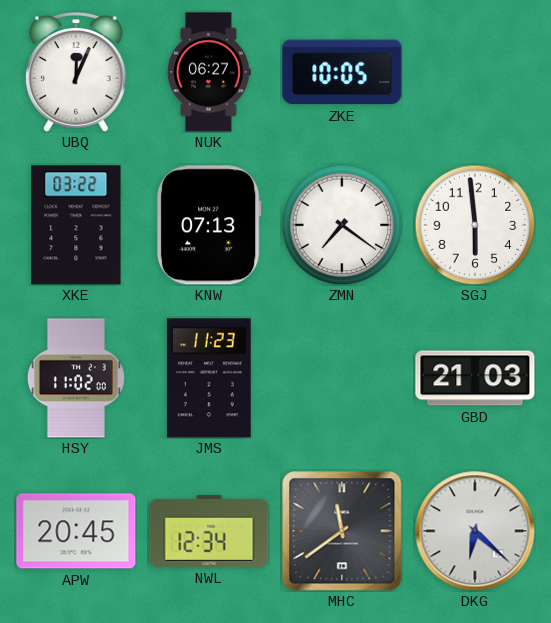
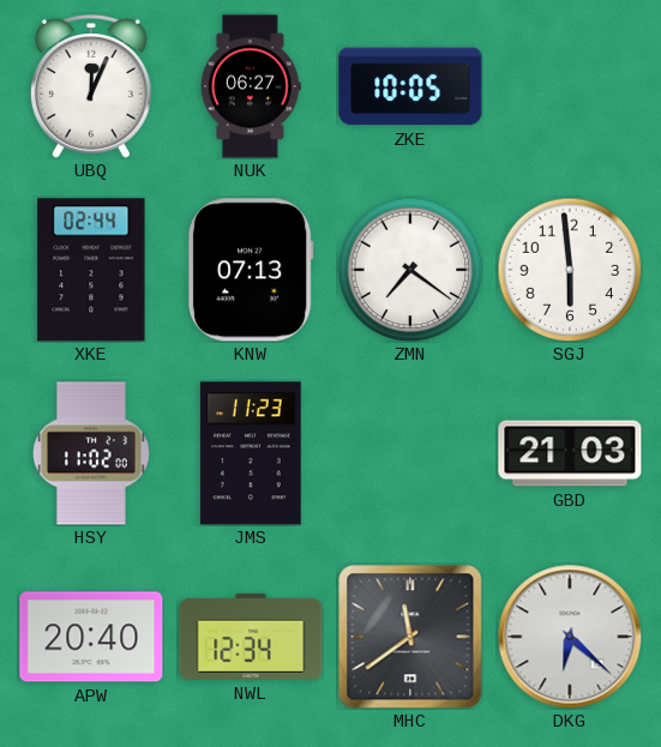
XKE: 03:22 -> 02:44 (91, 270)
APW: 20:45 -> 20:40 (91, 637)
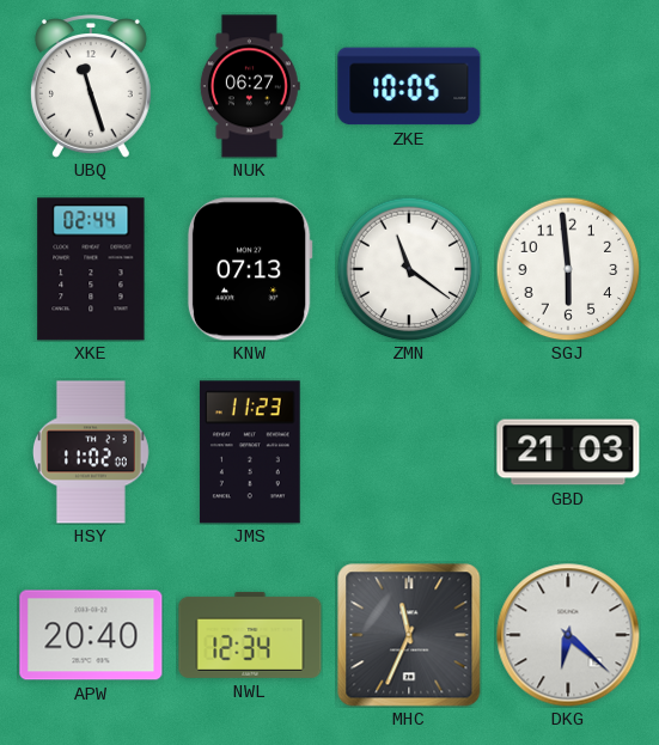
UBQ: 12:04 -> 11:27 (91, 86)
ZMN: 7:21 -> 11:21 (409, 269)
MHC: 11:39 -> 11:34 (409, 635)
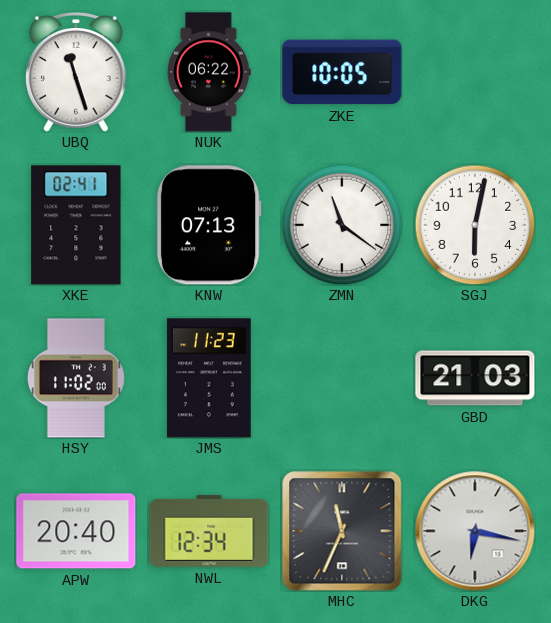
NUK: 06:27 -> 06:22 (209, 72)
XKE: 02:44 -> 02:41 (76, 225)
SGJ: 5:59 -> 6:02 (475, 225)
DKG: 6:22 -> 6:17 (475, 531)
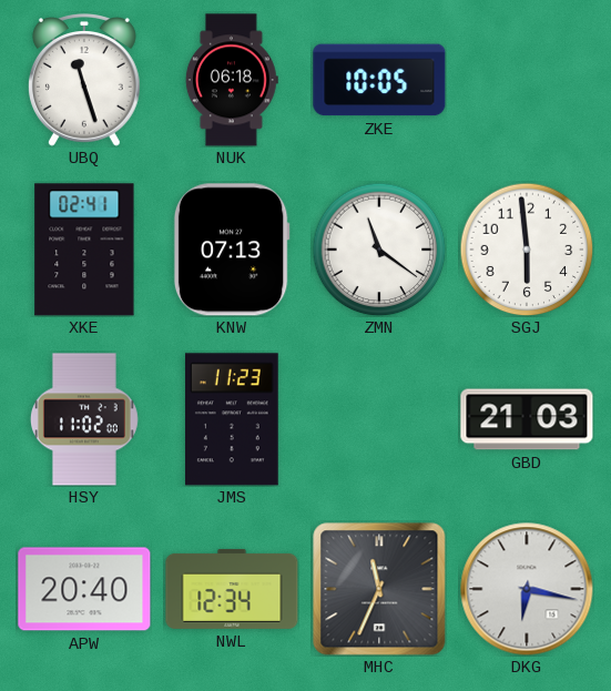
NUK: 06:22 -> 06:18 (232, 80)
SGJ: 6:02 -> 5:59 (527, 250)
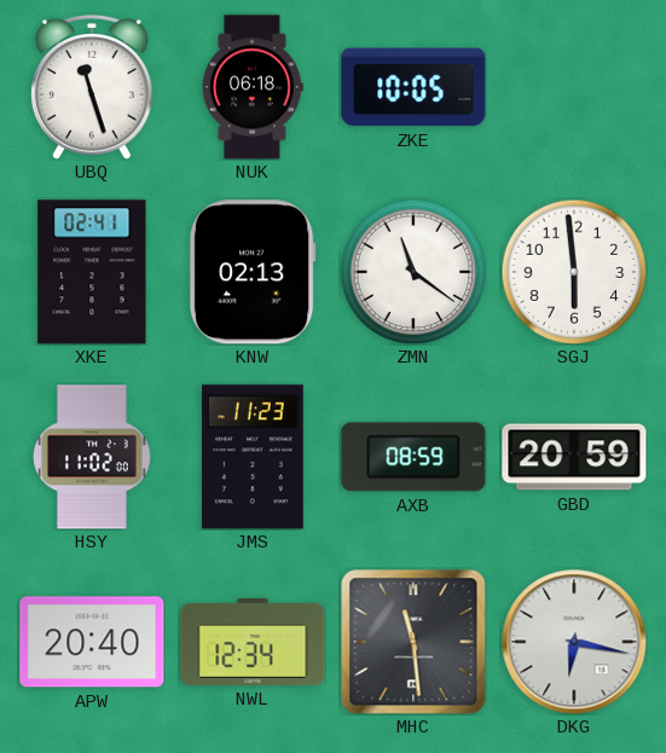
KNW: 07:13 -> 02:13 (253, 272)
AXB: none -> 08:59 (413, 457)
GBD: 21:03 -> 20:59 (574, 457)
MHC: 11:34 -> 11:29 (413, 642)
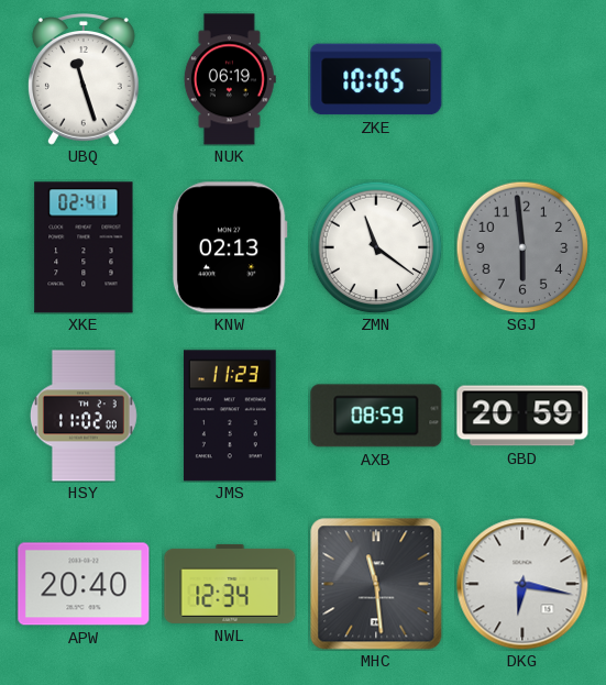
NUK: 06:18 -> 06:19 (230, 79)
SGJ dial: white -> grey (522, 247)
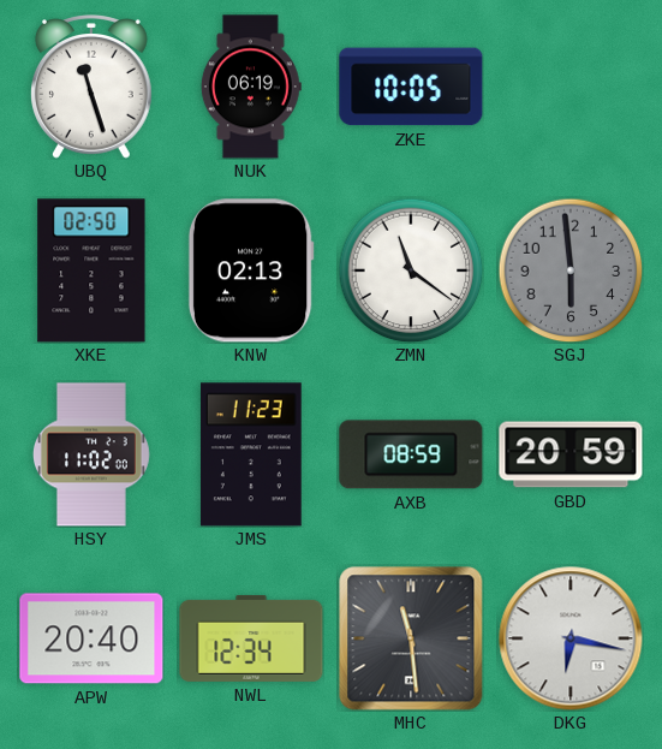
XKE: 02:41 -> 02:50 (91, 271)
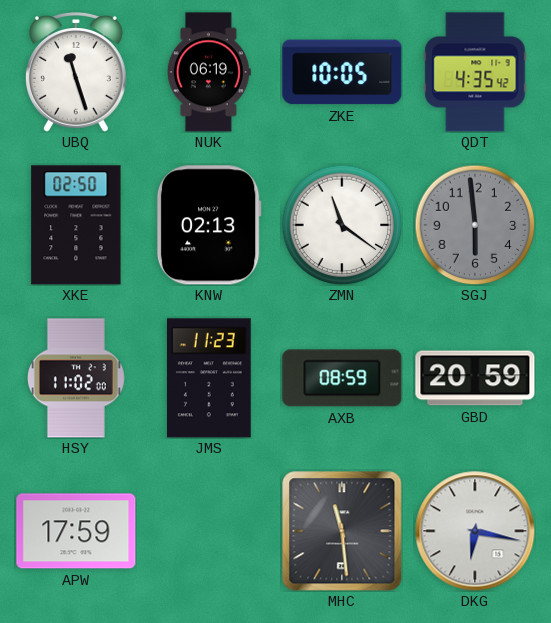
QDT: none -> 4:35 (475, 72)
APW: 20:40 -> 17:59 (76, 531)
NWL: 12:34 -> none (251, 638)
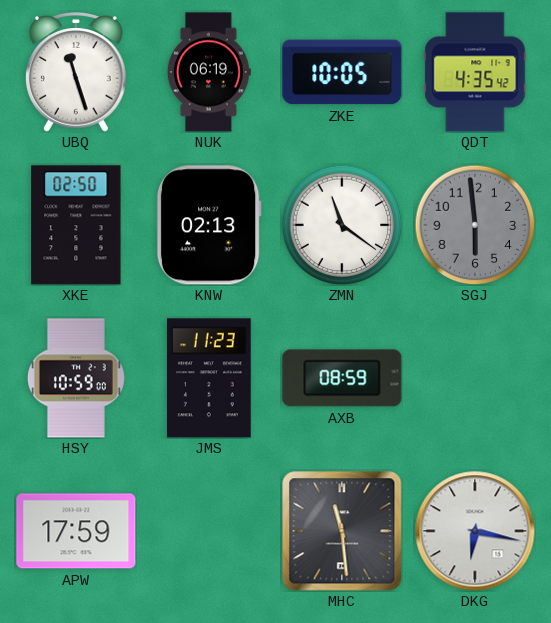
HSY: 11:02 -> 10:59 (76, 378)
GBD: 20:59 -> none (475, 378)
